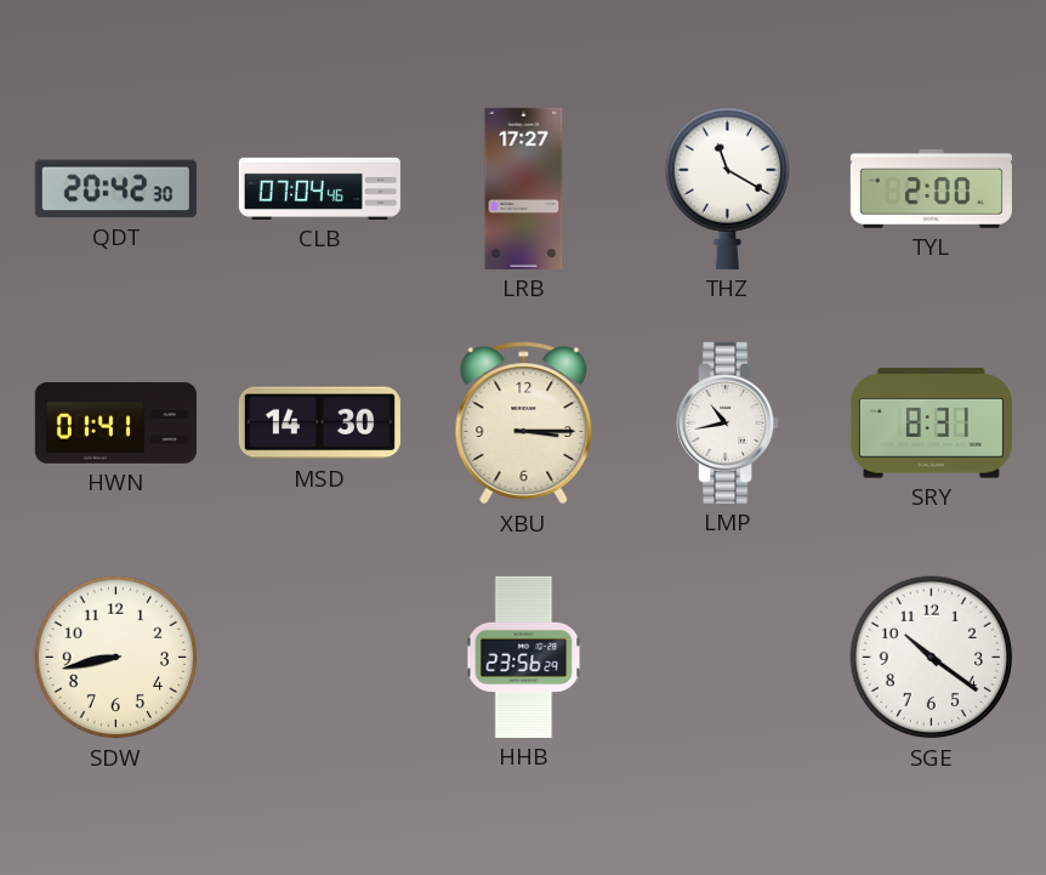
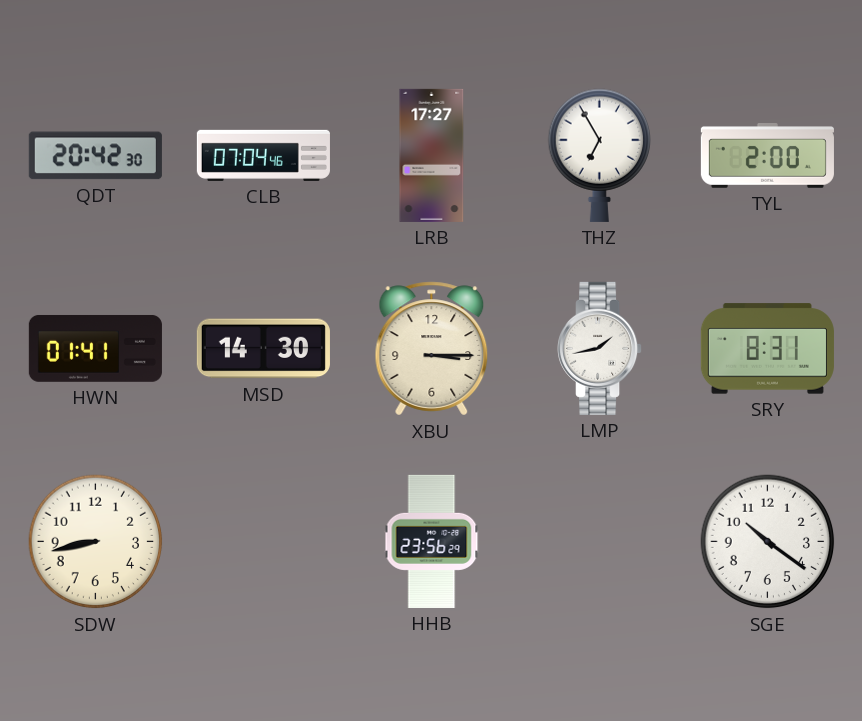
THZ: 11:20 -> 6:55 (599, 155)
LMP: 10:43 -> 1:43 (600, 348)
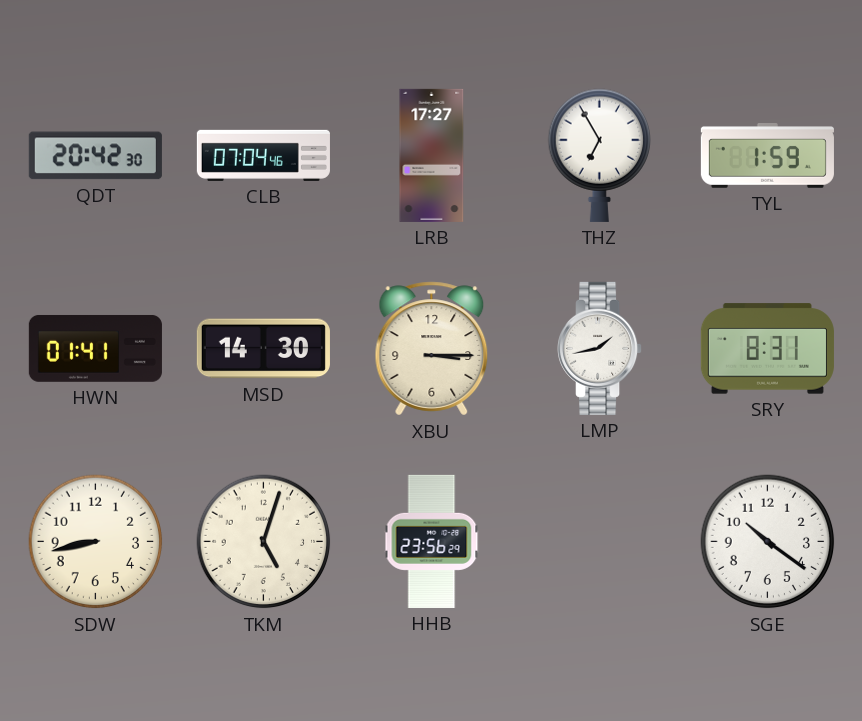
TYL: 2:00 -> 1:59 (767, 156)
TKM: none -> 5:03 (264, 542)
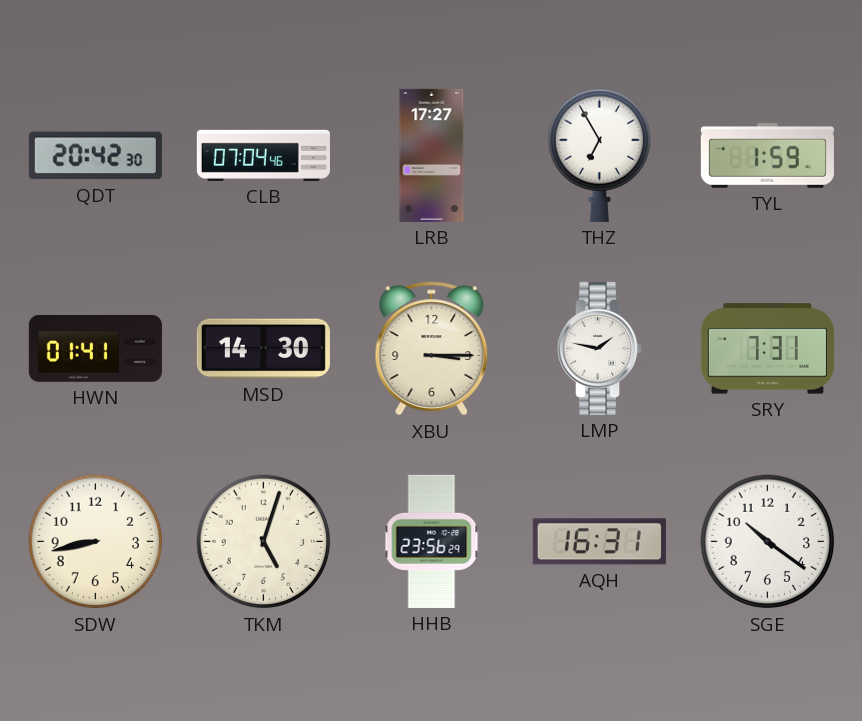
LMP: 1:43 -> 1:47 (600, 348)
SRY: 8:31 -> 7:31 (767, 349)
AQH: none -> 16:31 (599, 542)
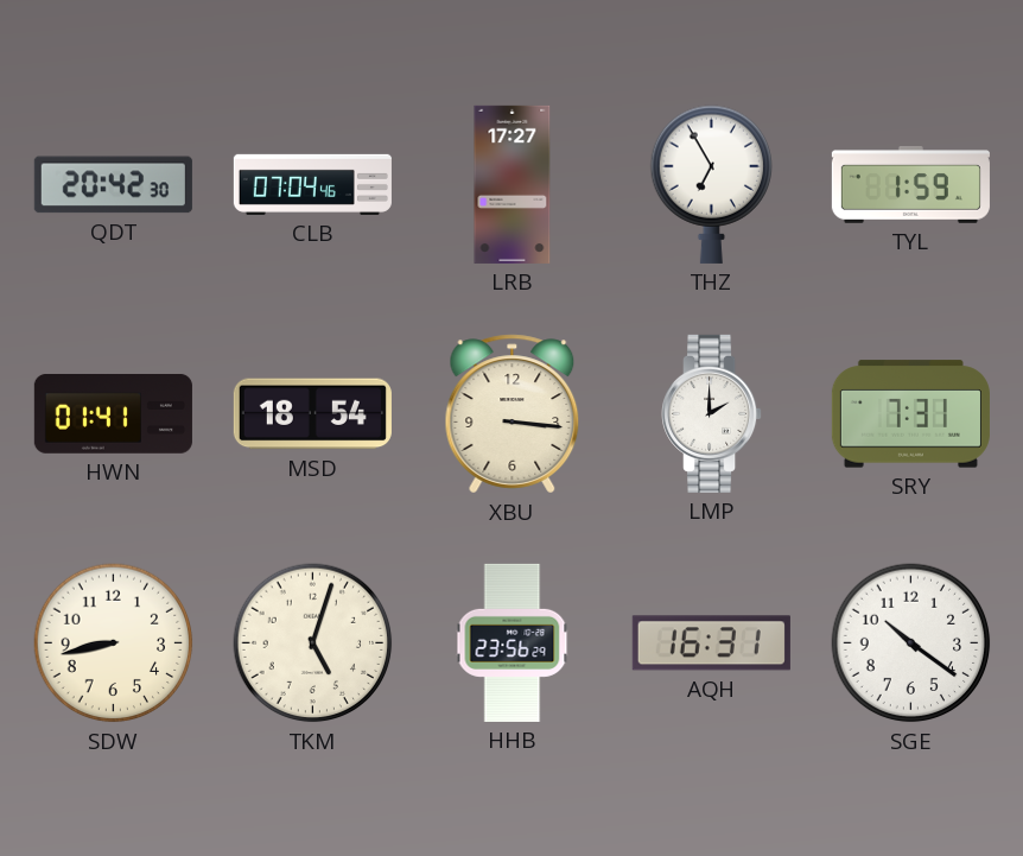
MSD: 14:30 -> 18:54 (312, 414)
XBU: 3:15 -> 3:16 (513, 414)
LMP: 1:47 -> 2:00 (712, 413)
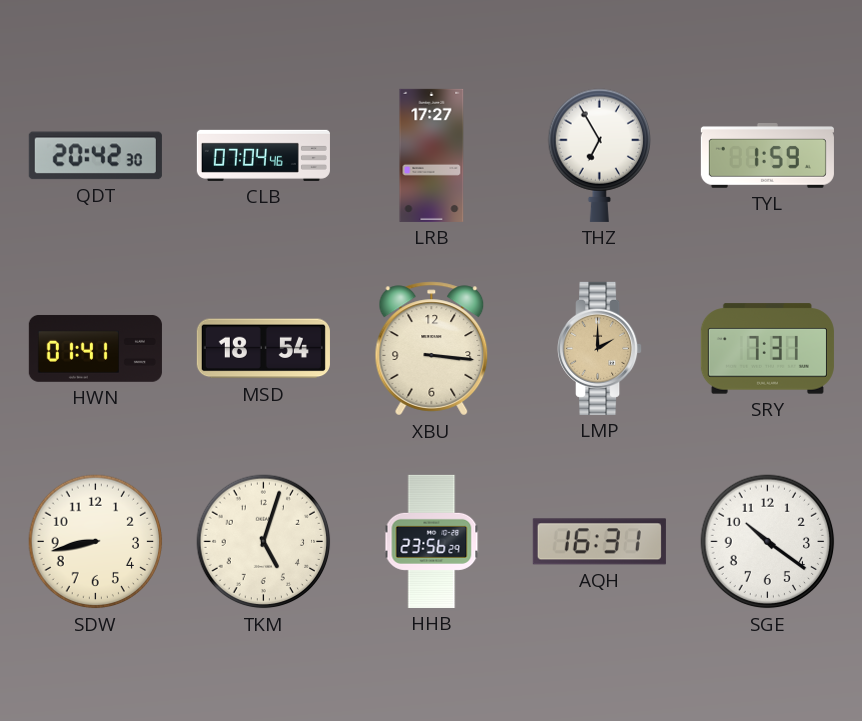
LMP dial: white -> champagne (600, 348)
